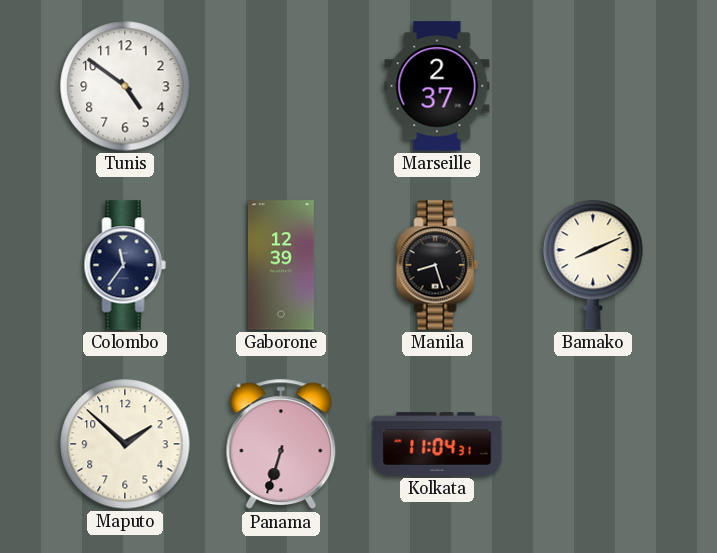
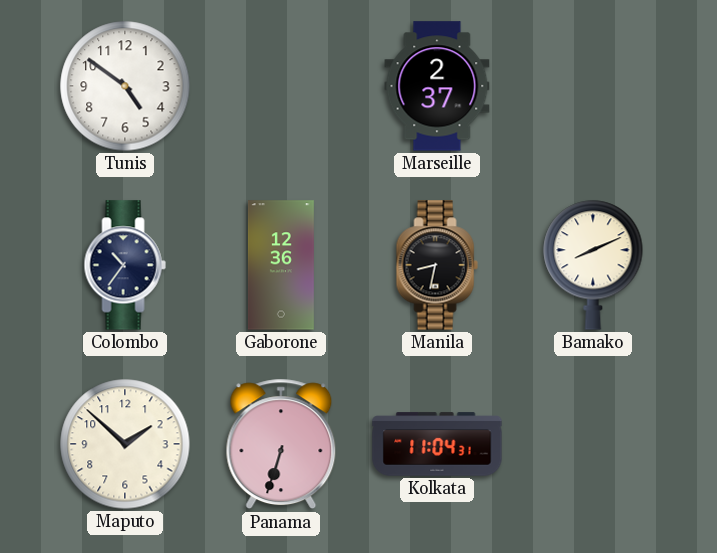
Colombo: 11:36 -> 10:36 (125, 265)
Gaborone: 12:39 -> 12:36 (281, 265)
Manila: 8:27 -> 8:32 (437, 265)
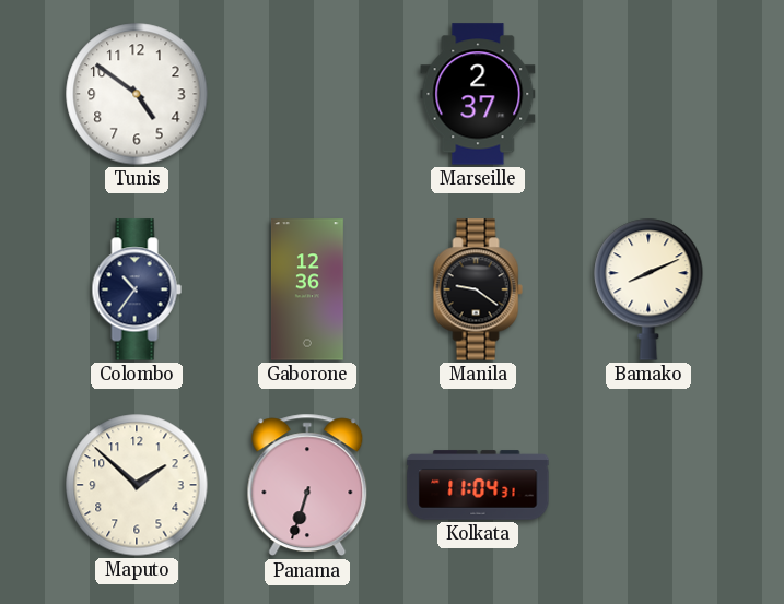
Manila: 8:32 -> 9:21 (478, 289)
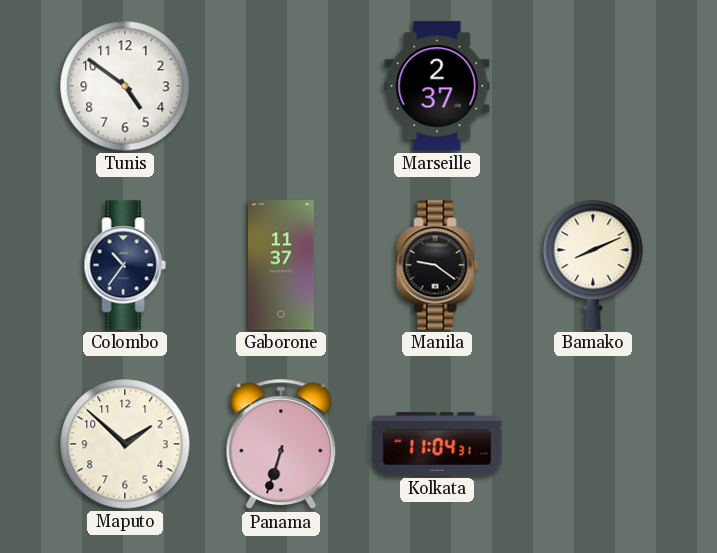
Gaborone: 12:36 -> 11:37 (281, 265)
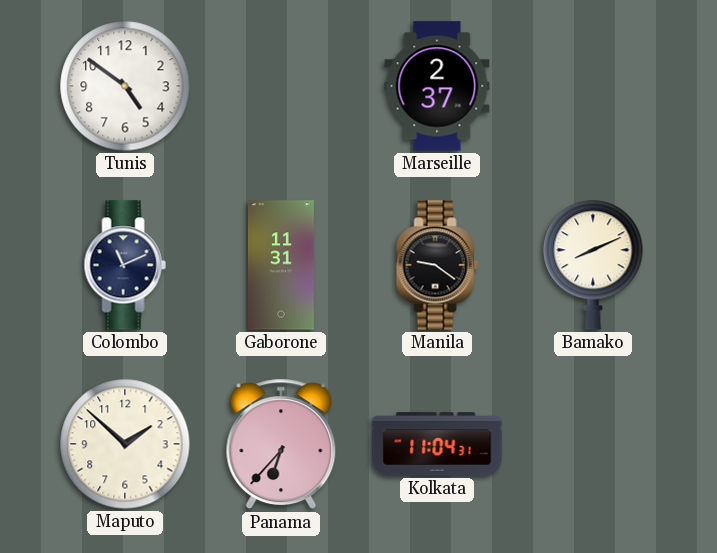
Colombo: 10:36 -> 11:11 (125, 265)
Gaborone: 11:37 -> 11:31 (281, 265)
Panama: 6:33 -> 6:37 (281, 444)
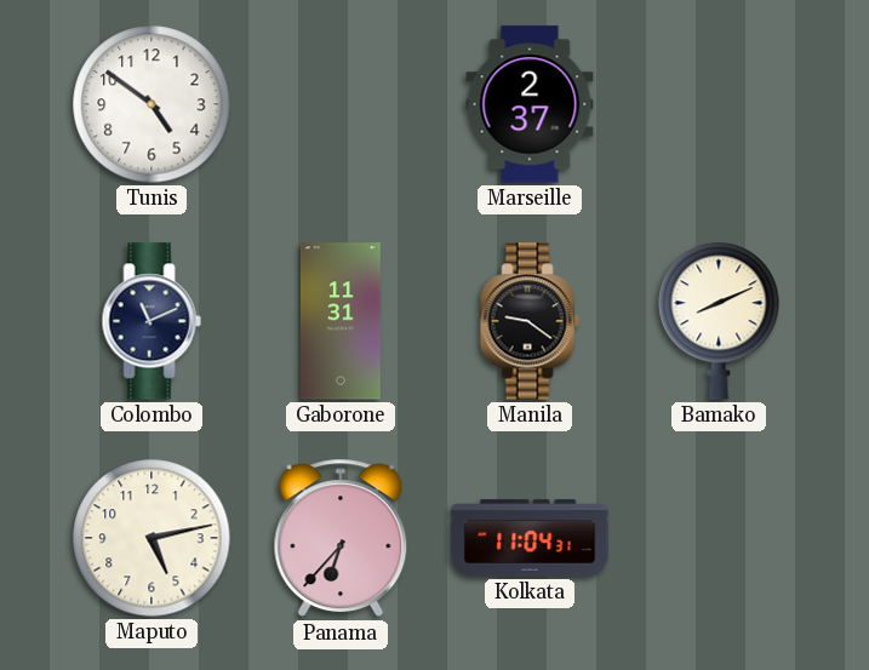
Maputo: 1:52 -> 5:13 (151, 538)
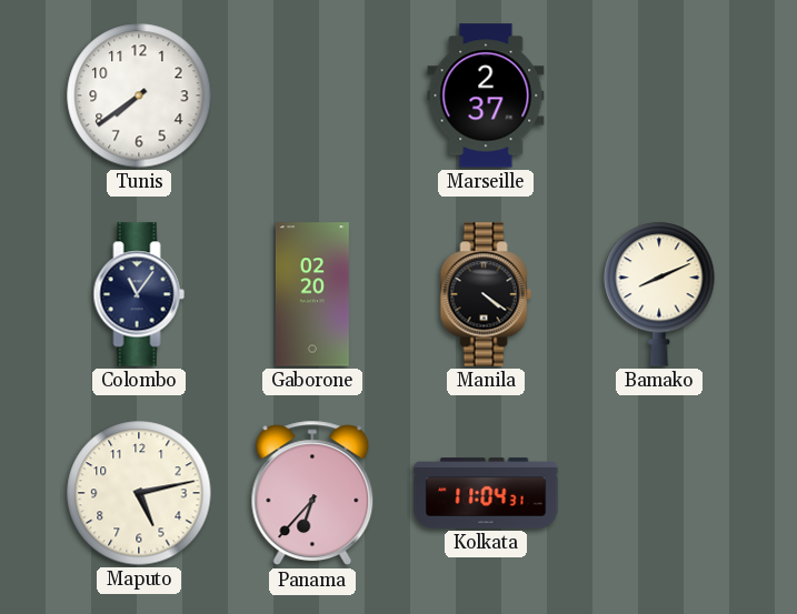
Tunis: 4:51 -> 7:39 (139, 95)
Colombo: 11:11 -> 11:06 (139, 294)
Gaborone: 11:31 -> 02:20 (312, 294)
Manila: 9:21 -> 4:21 (486, 294)
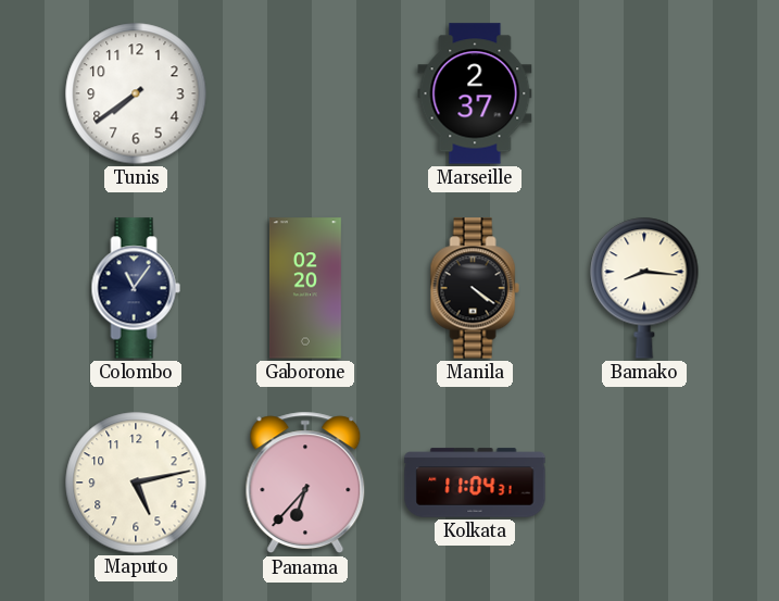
Bamako: 8:11 -> 8:16 (644, 288)
